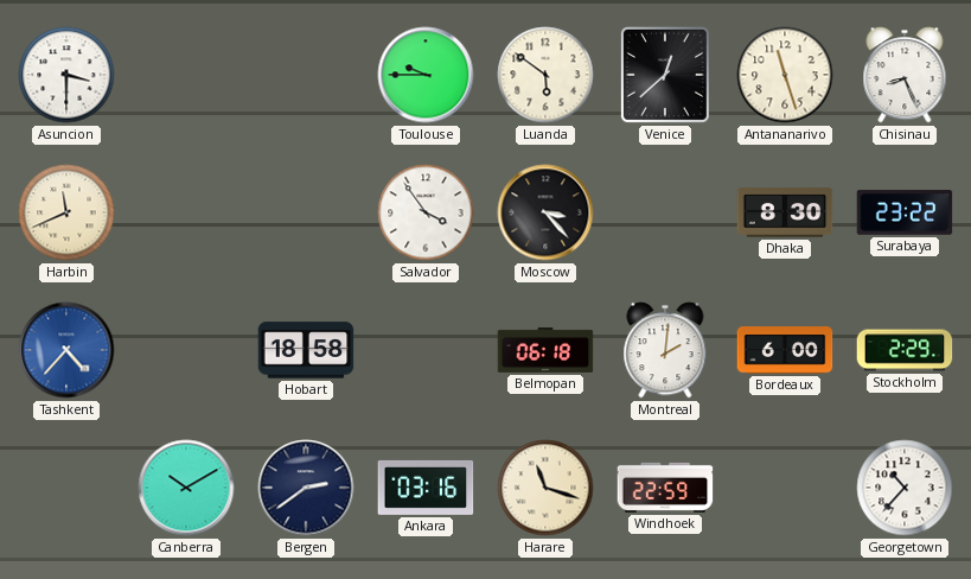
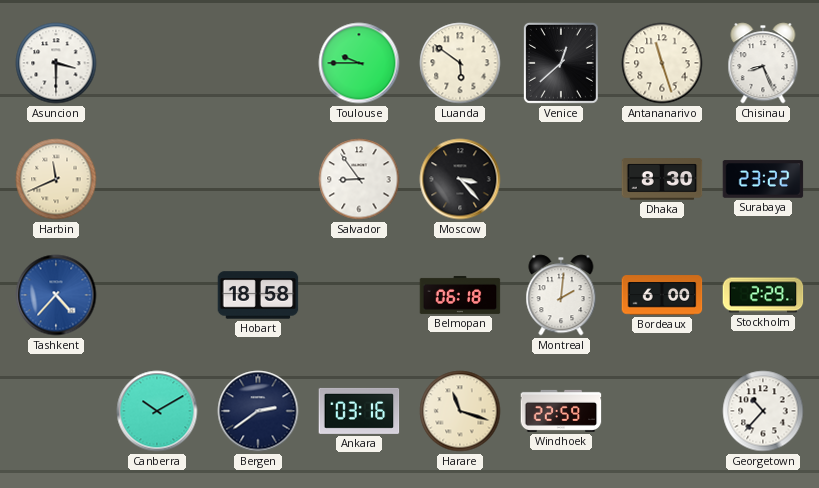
Salvador: 3:54 -> 8:54 (359, 179)
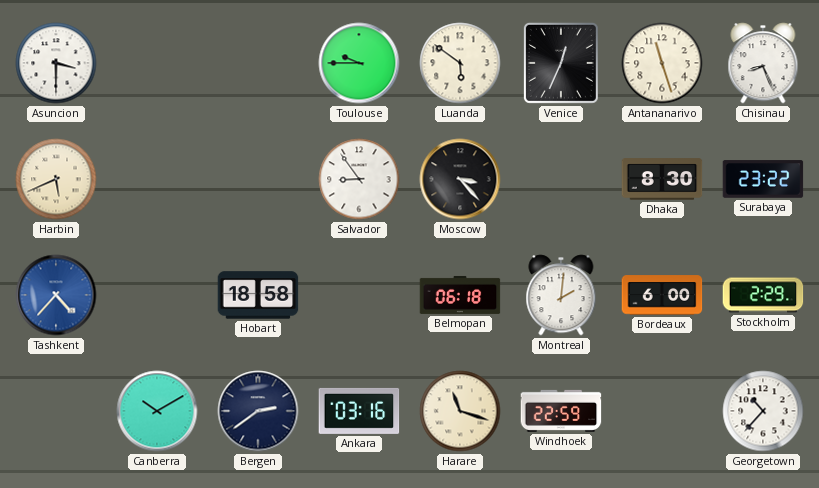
Venice: 12:38 -> 12:34 (561, 63)
Harbin: 11:41 -> 5:41 (56, 179)
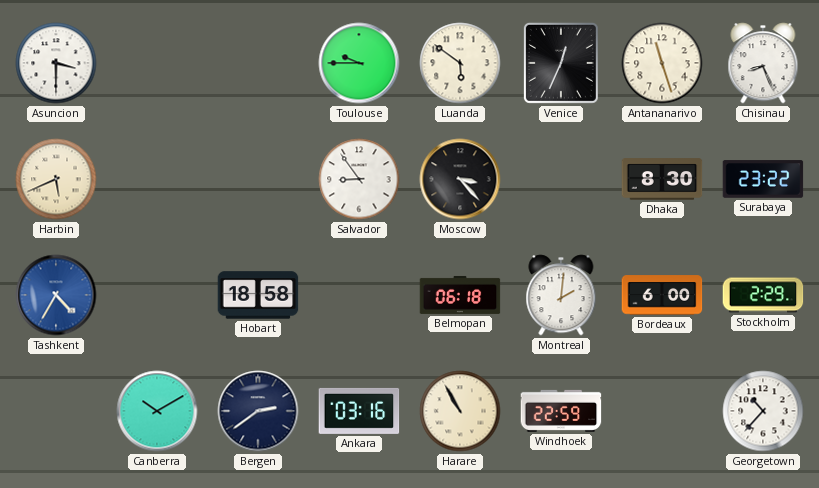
Tashkent: 4:37 -> 4:35 (56, 295)
Harare: 11:18 -> 10:55 (460, 411)
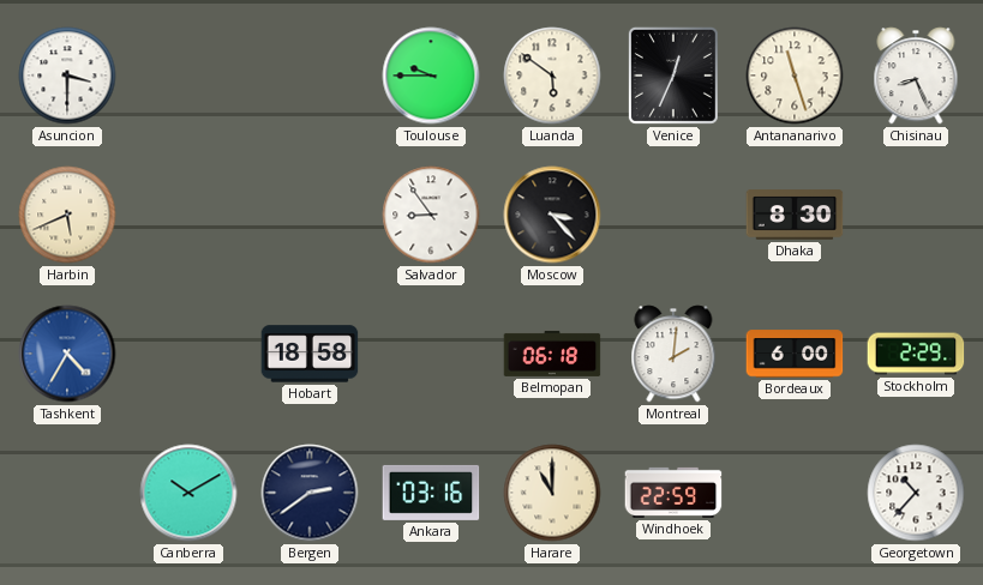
Surabaya: 23:22 -> none (763, 179)
Harare: 10:55 -> 11:00 (552, 493)
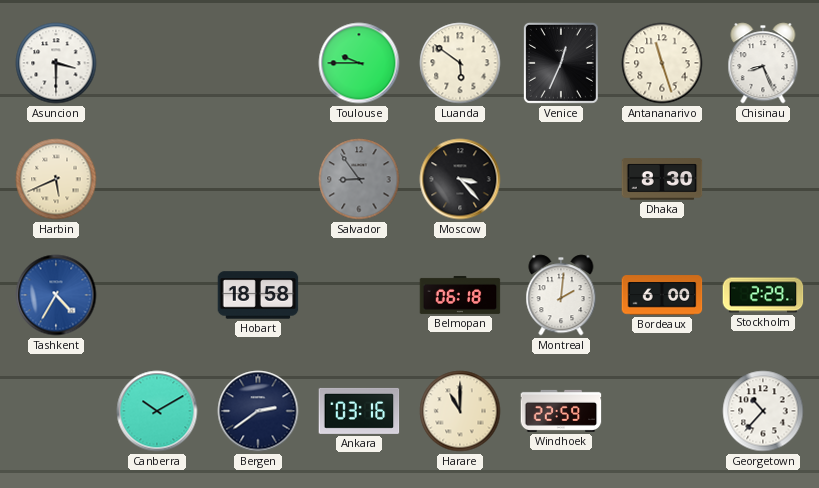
Salvador dial: white -> grey (359, 179)
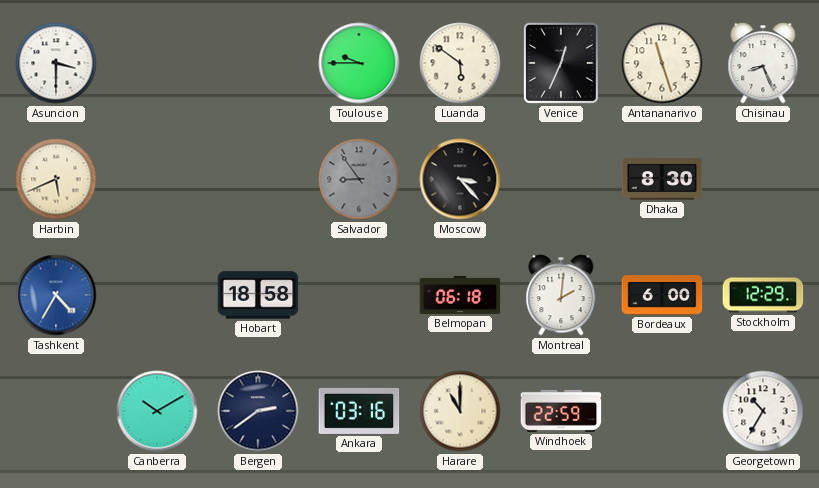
Stockholm: 2:29 -> 12:29 (763, 295)
Georgetown: 10:37 -> 10:35 (763, 411)
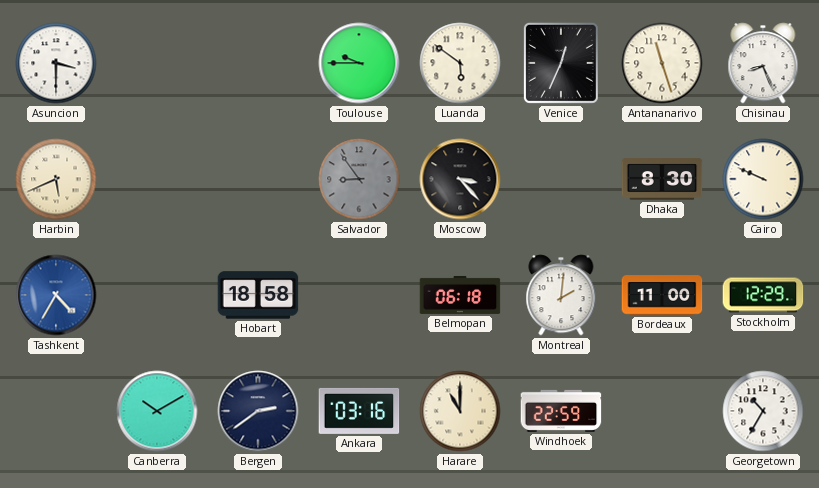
Cairo: none -> 9:49 (763, 179)
Bordeaux: 6:00 -> 11:00 (662, 295)
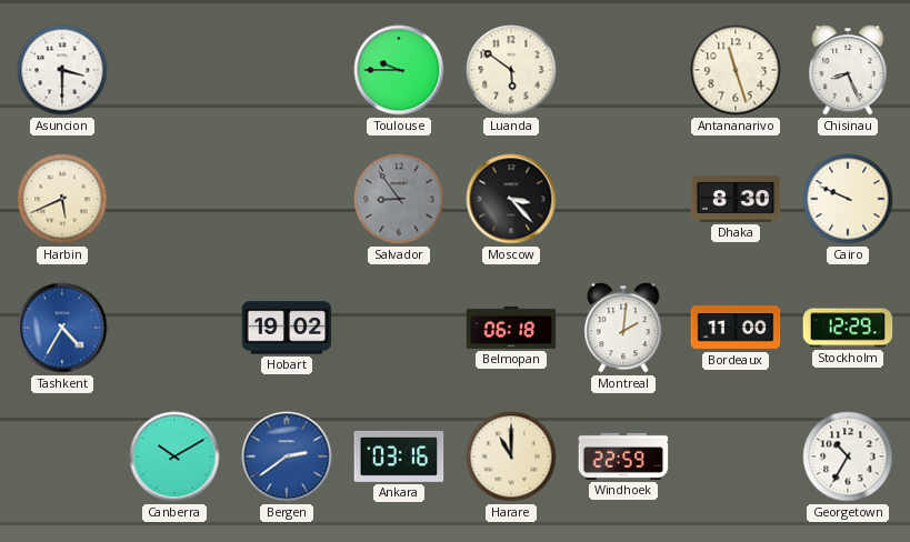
Venice: 12:34 -> none (561, 63)
Hobart: 18:58 -> 19:02 (287, 328)
Bergen dial: navy -> blue (287, 456)
